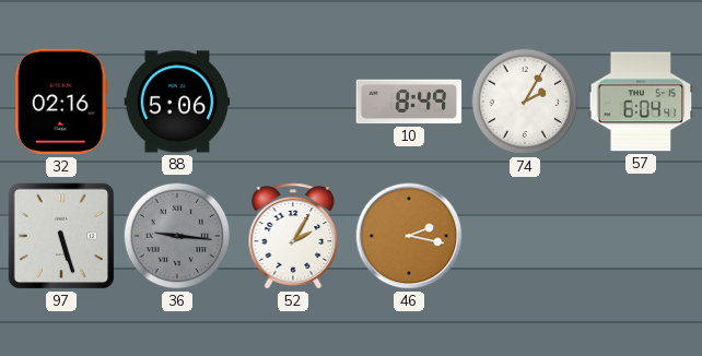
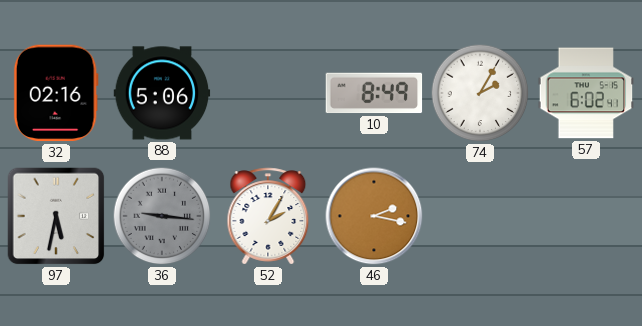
57: 6:04 -> 6:02 (586, 93)
97: 5:27 -> 5:32 (56, 216)
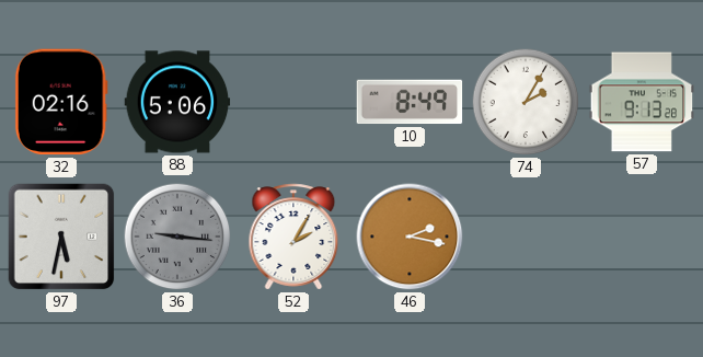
57: 6:02 -> 9:13 (642, 102)
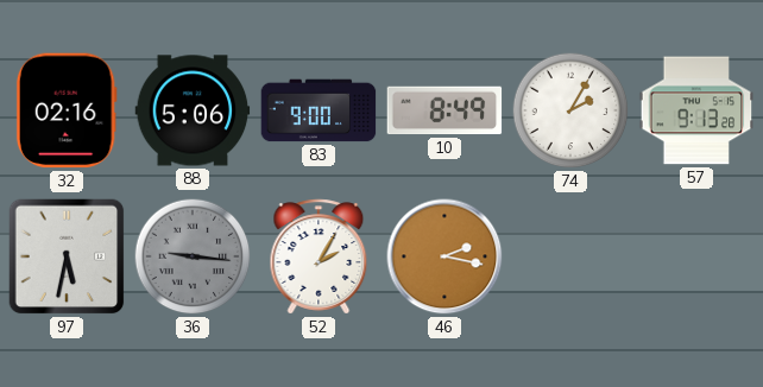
83: none -> 9:00 (319, 110)
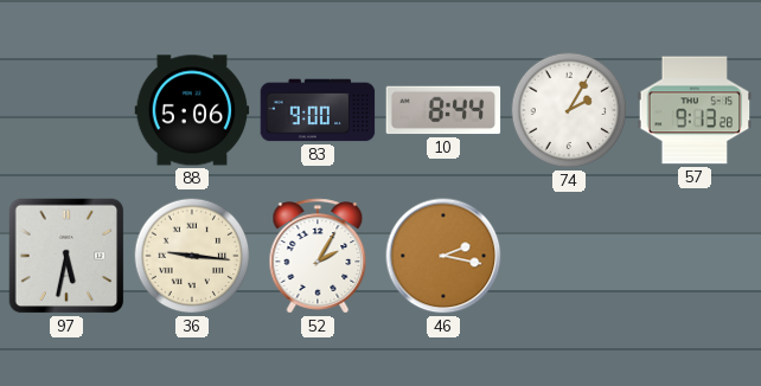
32: 02:16 -> none (67, 110)
10: 8:49 -> 8:44 (443, 110)
36 dial: grey -> cream (192, 256)
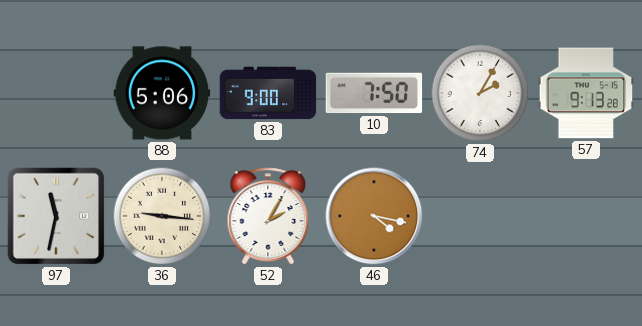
10: 8:44 -> 7:50 (374, 93)
97: 5:32 -> 11:32 (56, 216)
46: 2:17 -> 4:17 (374, 216)
